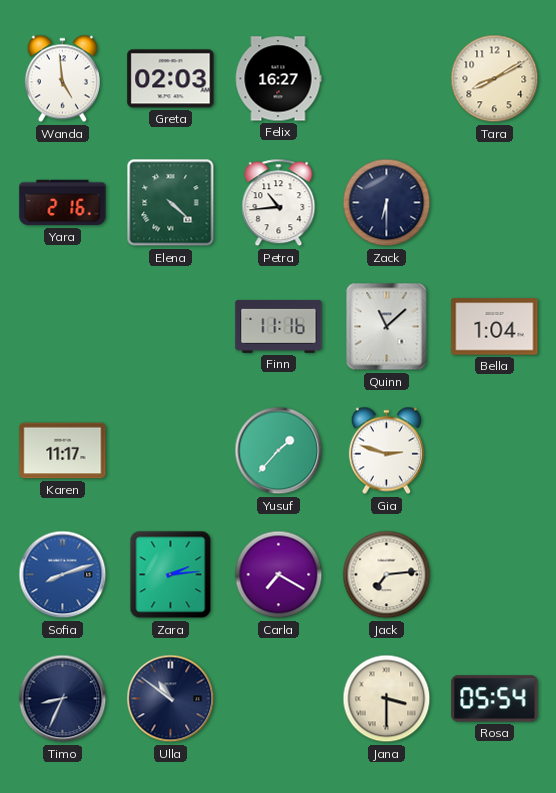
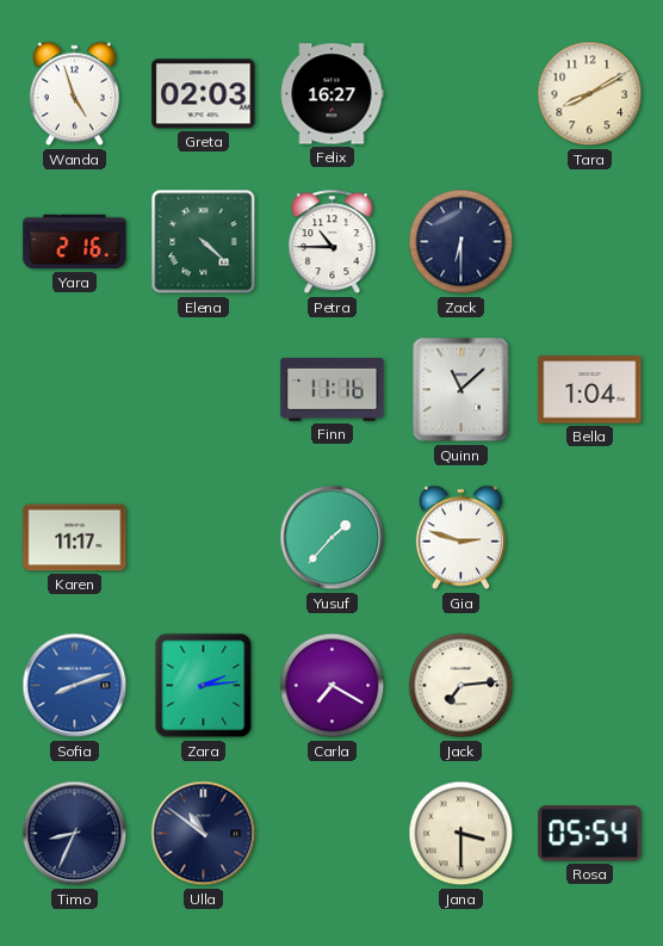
Wanda: 4:59 -> 4:57 (74, 94)
Petra: 10:44 -> 10:45 (333, 242)
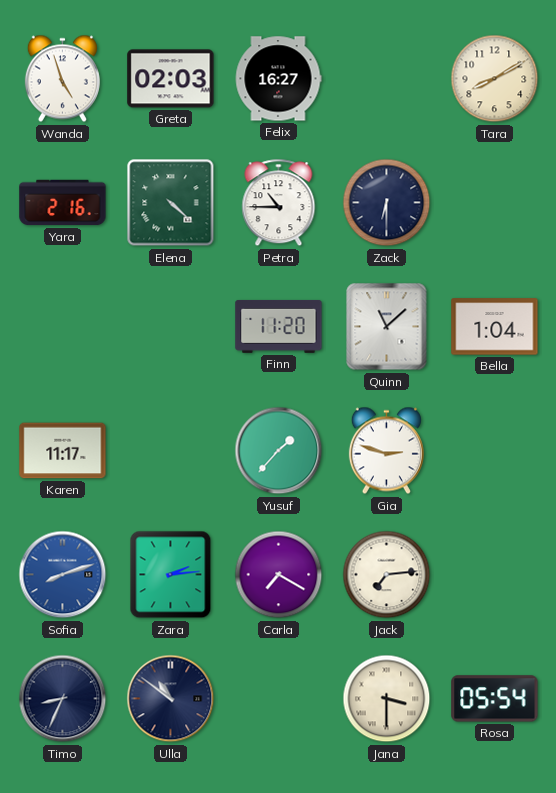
Finn: 11:16 -> 11:20 (279, 326)
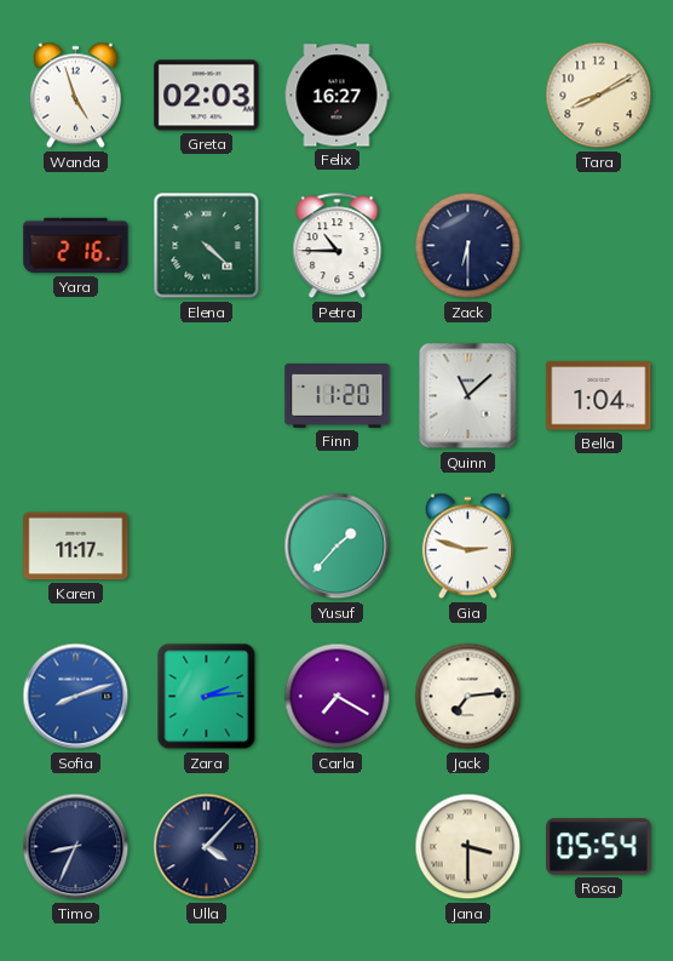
Ulla: 10:51 -> 4:07 (207, 847)
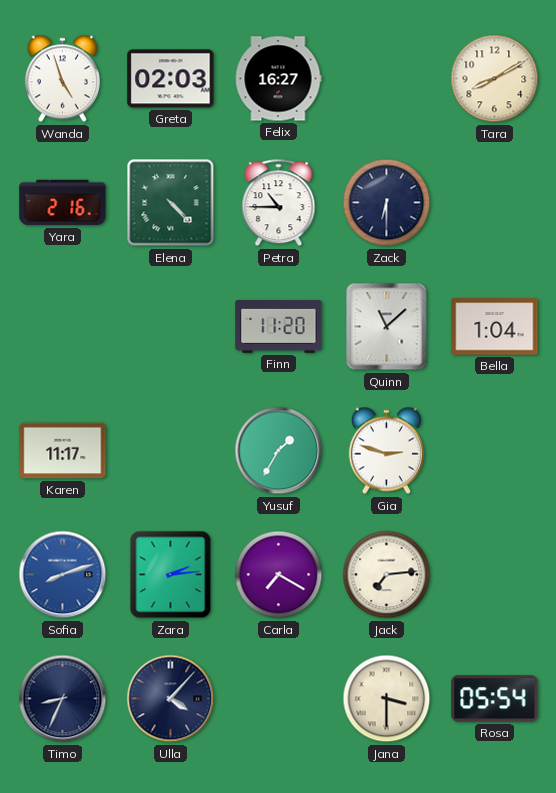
Elena: 4:22 -> 4:23 (171, 203)
Yusuf: 1:37 -> 1:35 (279, 451)
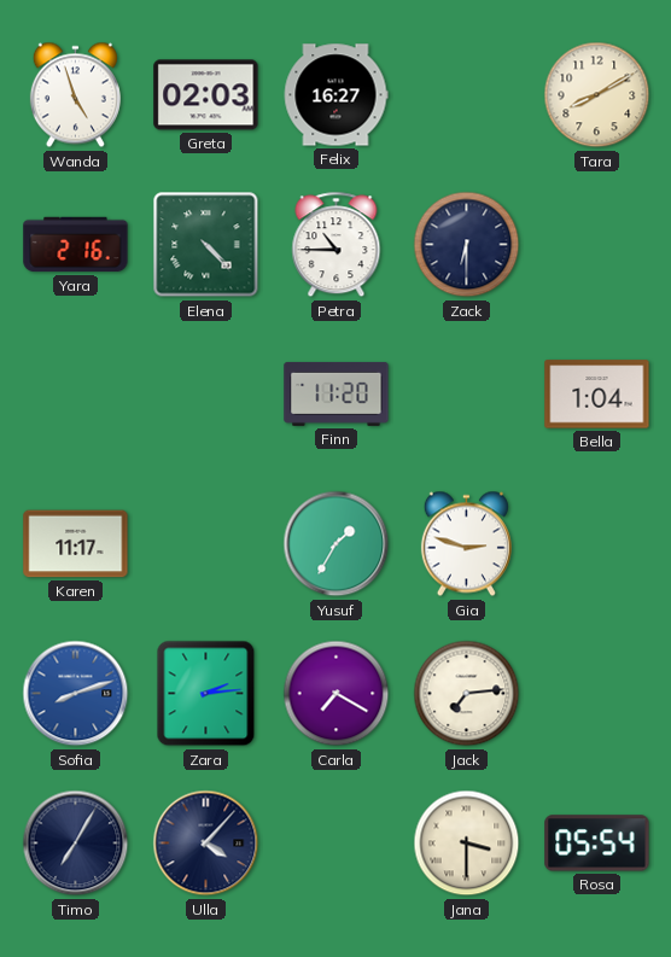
Quinn: 11:08 -> none (387, 327)
Timo: 8:34 -> 7:05 (76, 844)
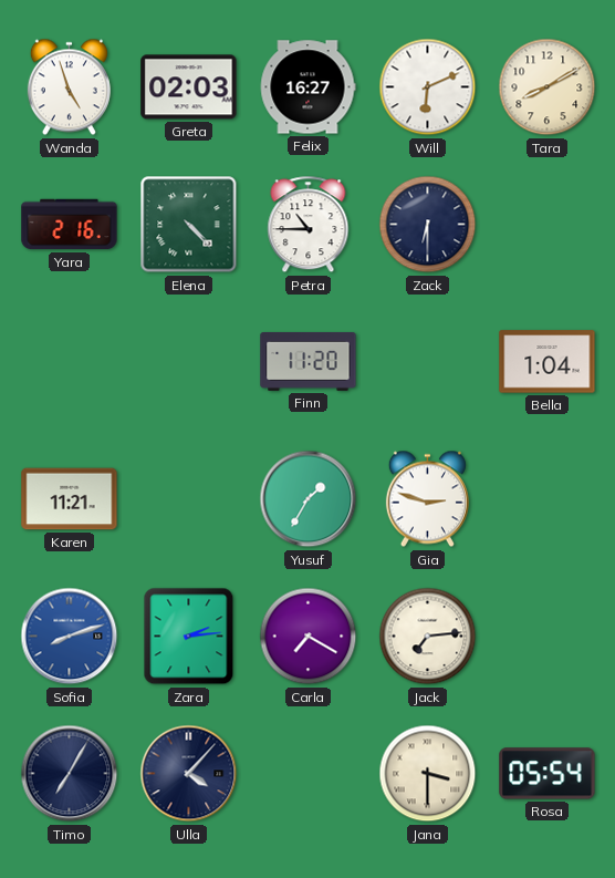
Will: none -> 6:11 (428, 87)
Karen: 11:17 -> 11:21 (70, 499)
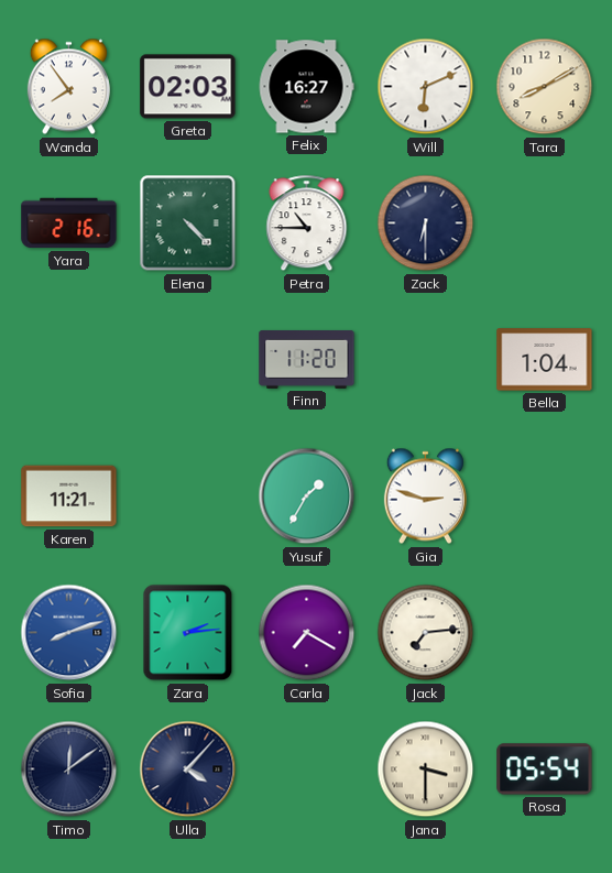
Wanda: 4:57 -> 7:54 (68, 87)
Timo: 7:05 -> 12:09 (69, 770)
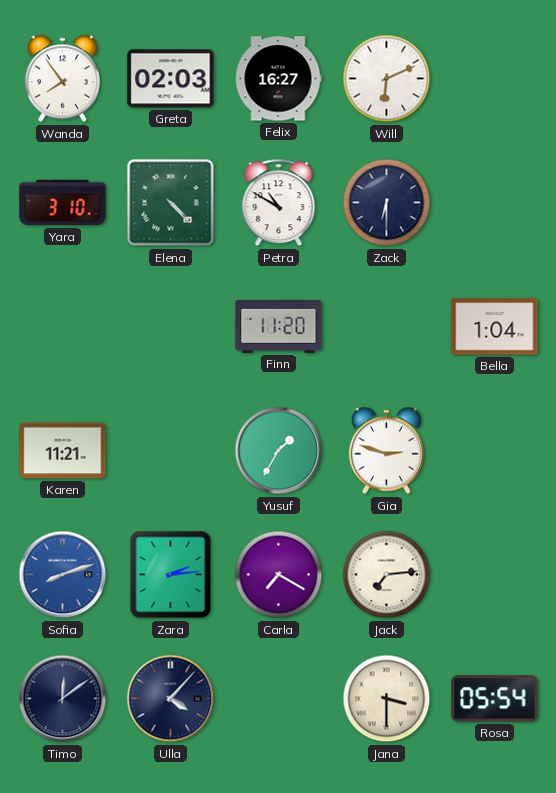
Tara: 8:10 -> none (545, 87)
Yara: 2:16 -> 3:10 (63, 203)
Petra: 10:45 -> 10:50 (279, 203)
